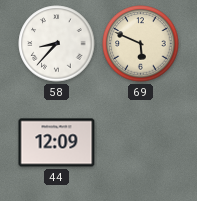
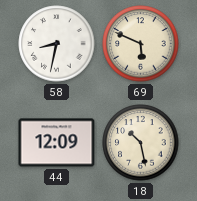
58: 8:37 -> 8:32 (57, 44)
18: none -> 10:28 (141, 143)
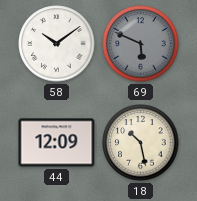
58: 8:32 -> 10:09 (57, 44)
69 dial: cream -> grey (141, 44)
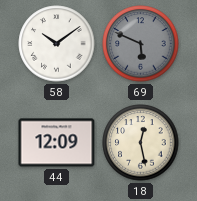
18: 10:28 -> 12:28 (141, 143)
